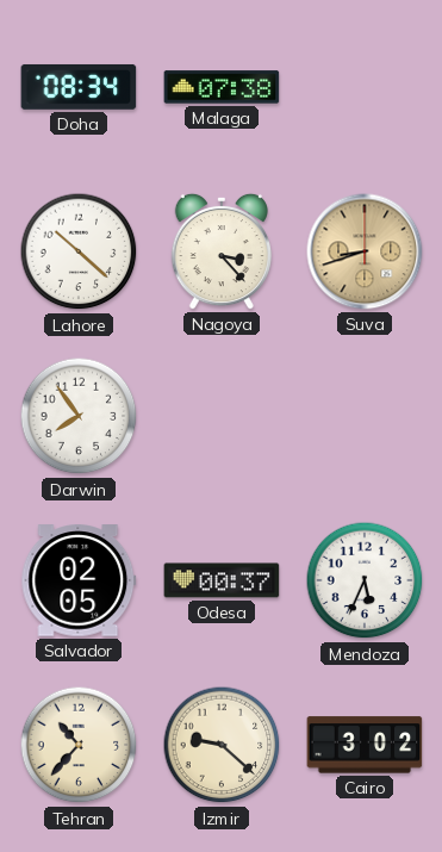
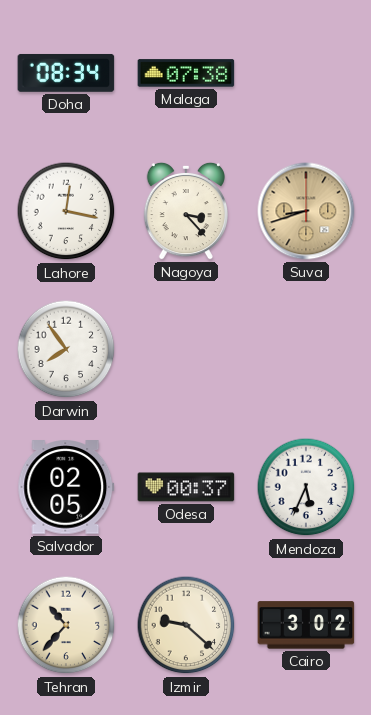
Lahore: 10:22 -> 12:17 (66, 211)
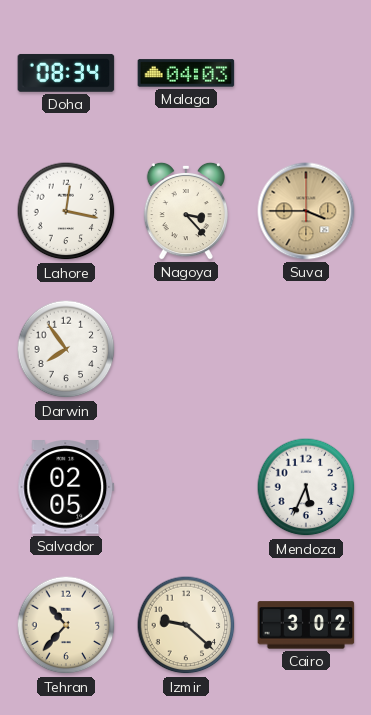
Malaga: 07:38 -> 04:03 (186, 73)
Suva: 8:42 -> 3:45 (306, 211)
Odesa: 00:37 -> none (186, 487)
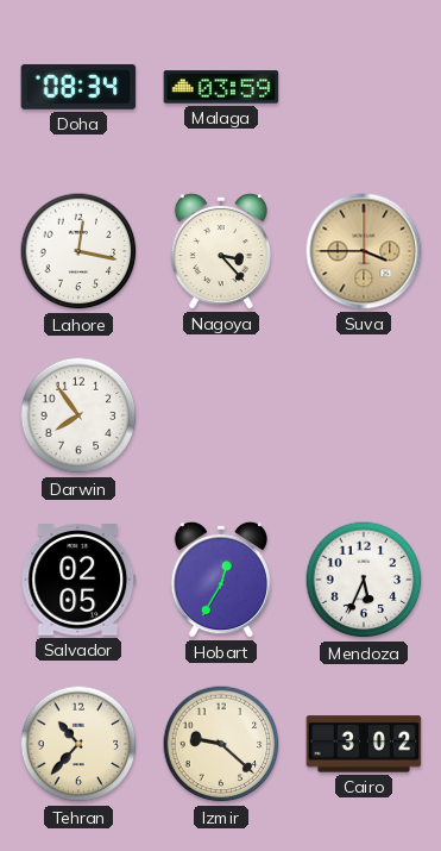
Malaga: 04:03 -> 03:59 (221, 87)
Hobart: none -> 12:35 (220, 580)
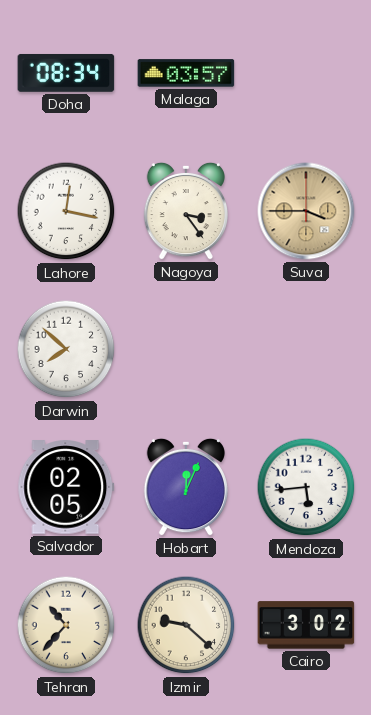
Malaga: 03:59 -> 03:57 (186, 73)
Nagoya: 3:23 -> 3:24 (185, 211)
Darwin: 7:54 -> 7:52 (66, 349)
Hobart: 12:35 -> 12:04 (185, 487)
Mendoza: 5:34 -> 5:44 (306, 487)
